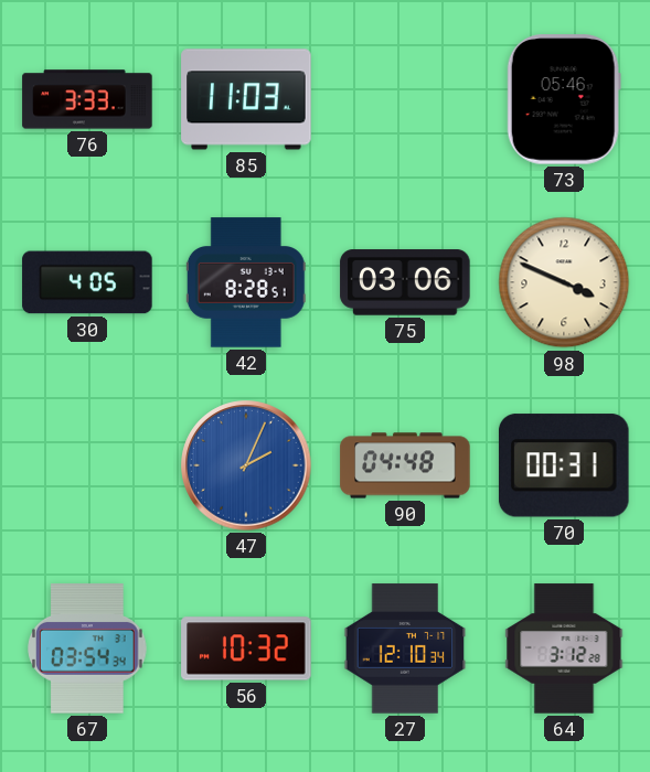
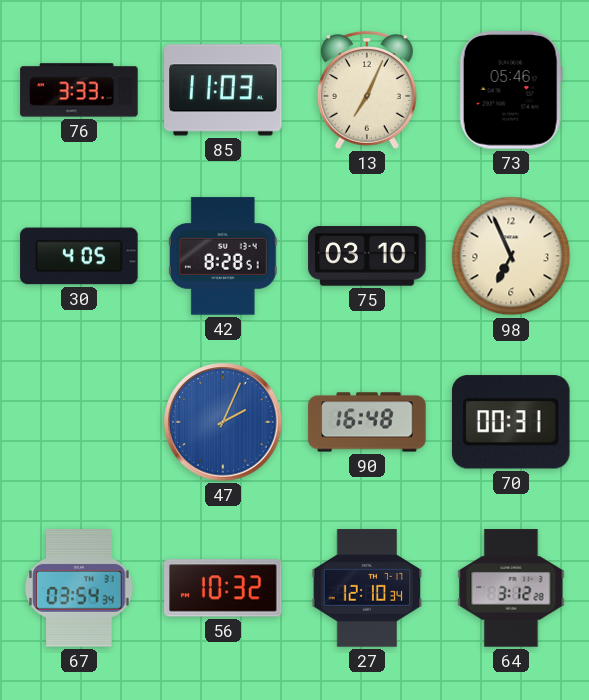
13: none -> 7:04 (367, 91)
75: 03:06 -> 03:10 (367, 256)
98: 3:49 -> 6:56 (511, 256)
90: 04:48 -> 16:48 (367, 422)
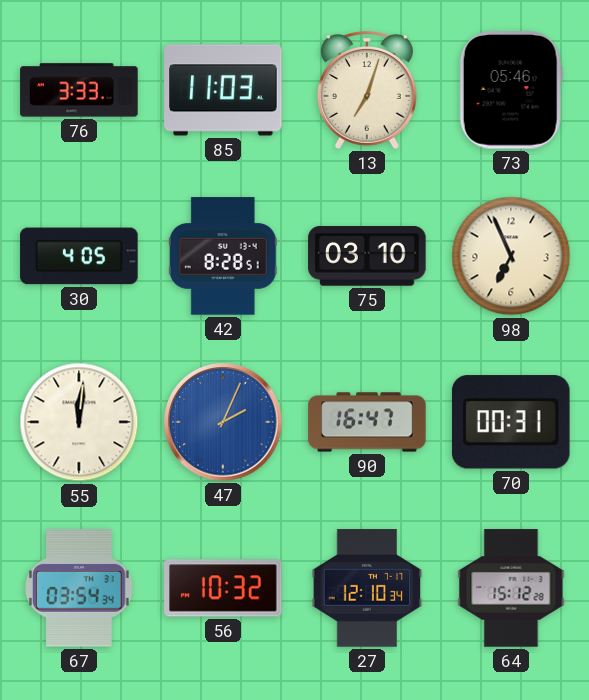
13: 7:04 -> 7:03 (367, 91)
55: none -> 12:01 (79, 422)
90: 16:48 -> 16:47 (367, 422)
64: 3:12 -> 15:12 (511, 588)
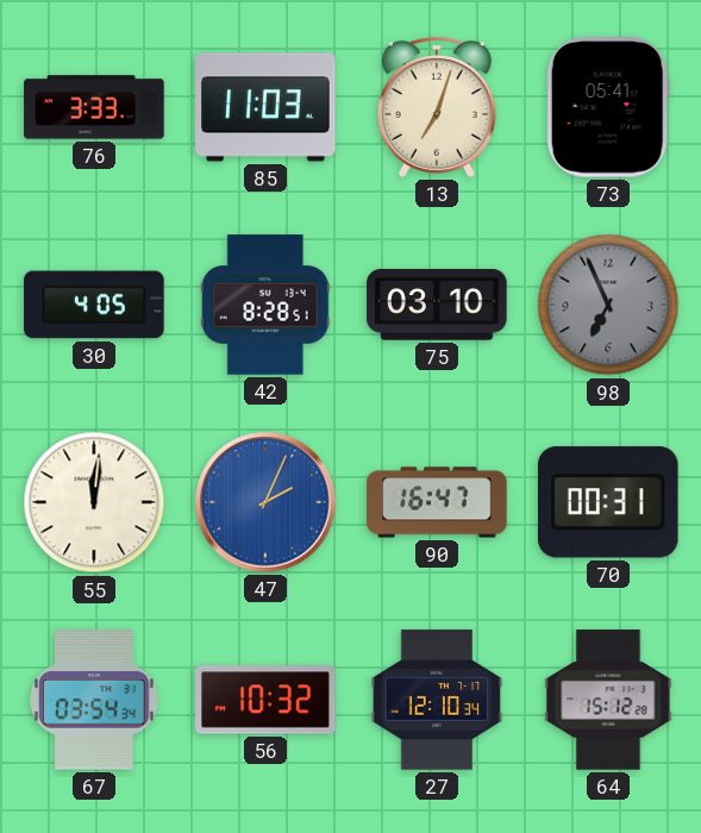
73: 05:46 -> 05:41 (608, 107)
98 dial: cream -> grey (608, 305)
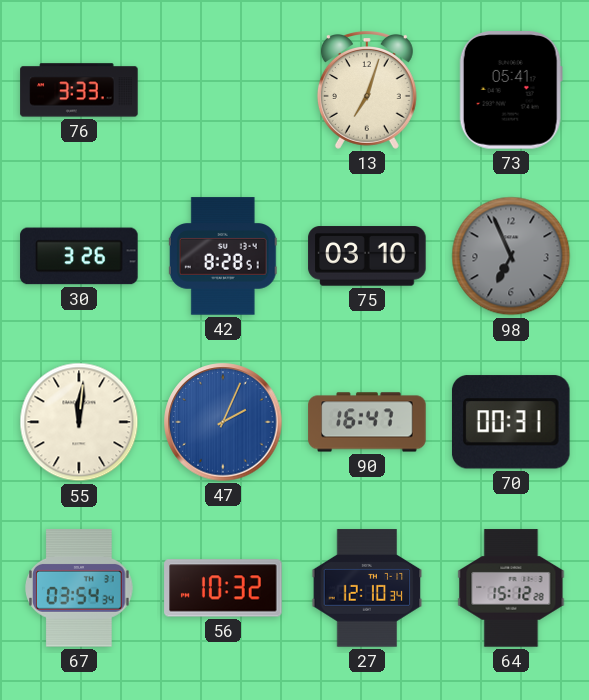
85: 11:03 -> none (265, 107)
30: 4:05 -> 3:26 (79, 256)
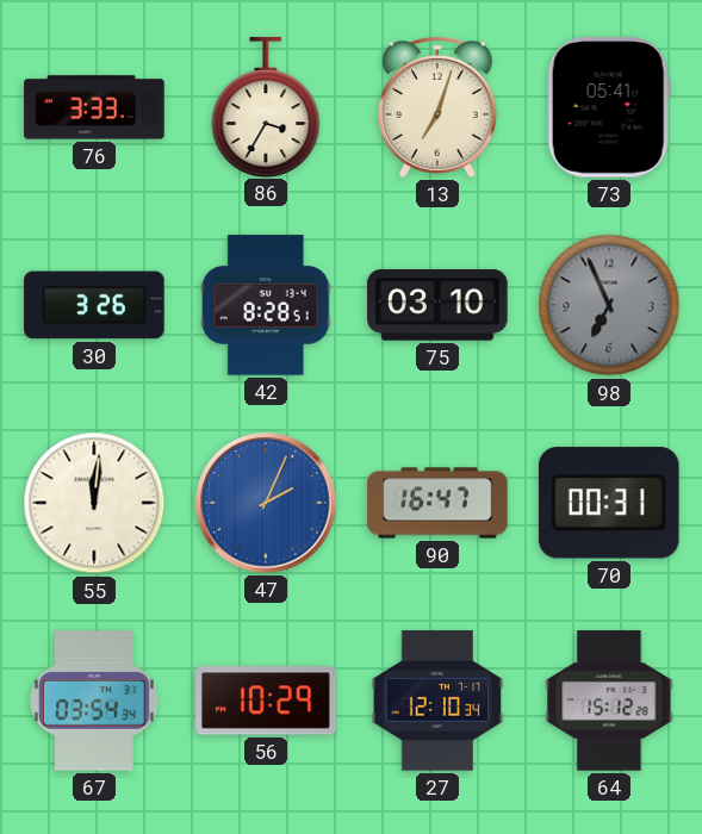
86: none -> 3:35 (266, 107)
56: 10:32 -> 10:29 (266, 701)
